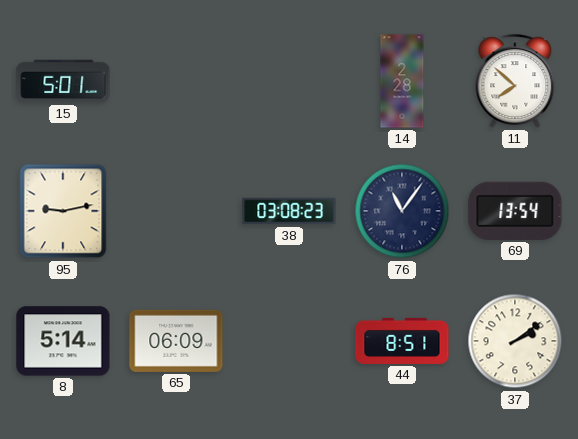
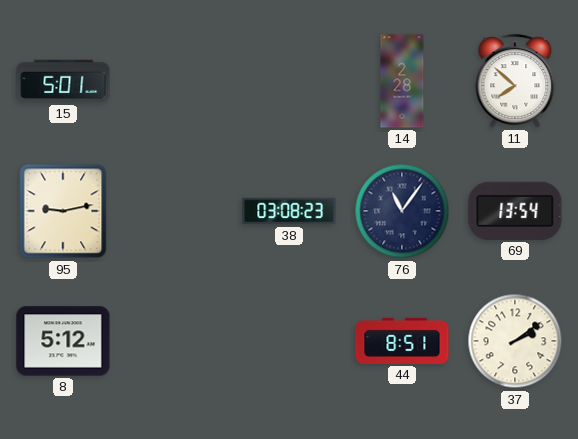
8: 5:14 -> 5:12 (63, 341)
65: 06:09 -> none (176, 341)
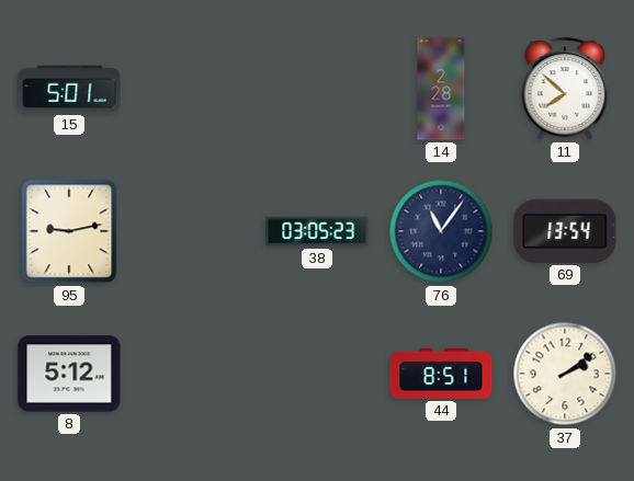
38: 03:08 -> 03:05 (317, 231)
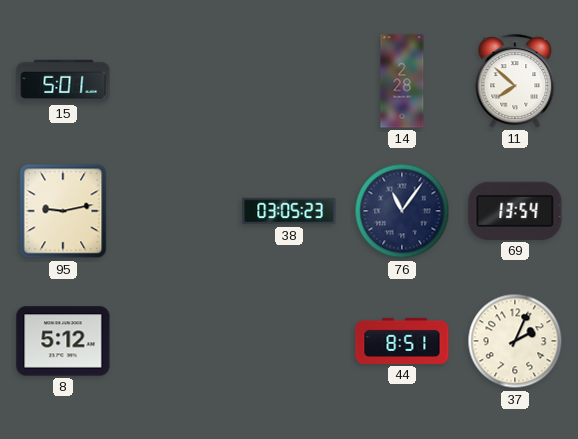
37: 2:09 -> 2:04 (515, 341)
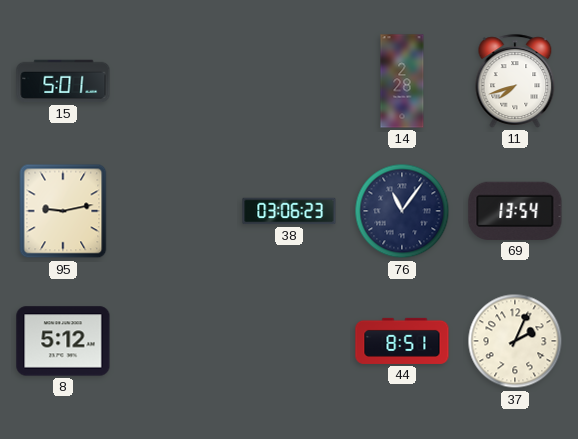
11: 7:52 -> 7:42 (515, 81)
38: 03:05 -> 03:06 (289, 211)
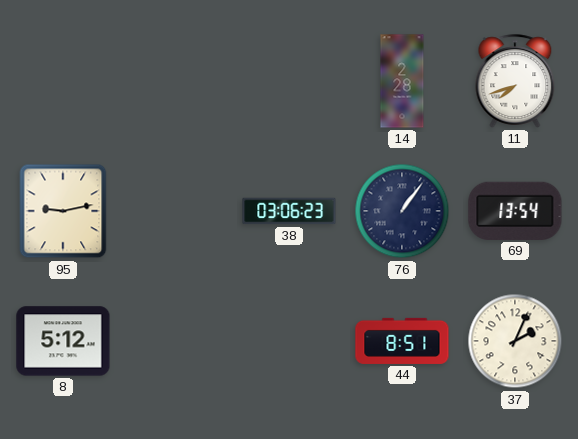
15: 5:01 -> none (63, 81)
76: 11:06 -> 1:06 (402, 211)
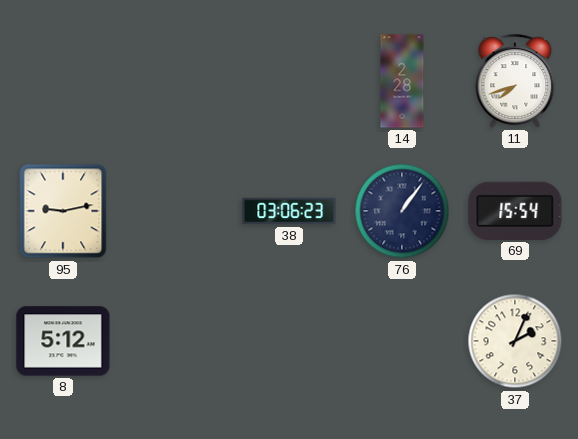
69: 13:54 -> 15:54 (515, 211)
44: 8:51 -> none (402, 341)
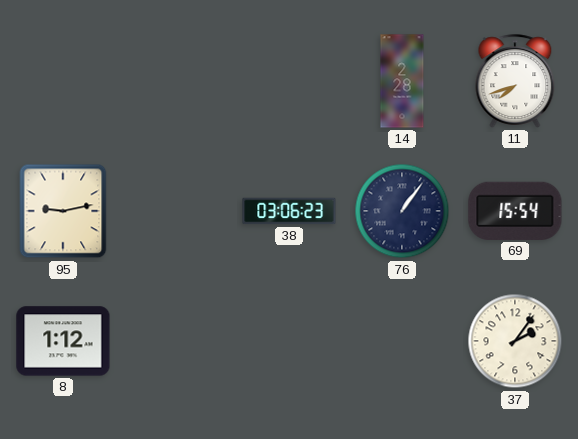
8: 5:12 -> 1:12 (63, 341)
37: 2:04 -> 2:06 (515, 341)
